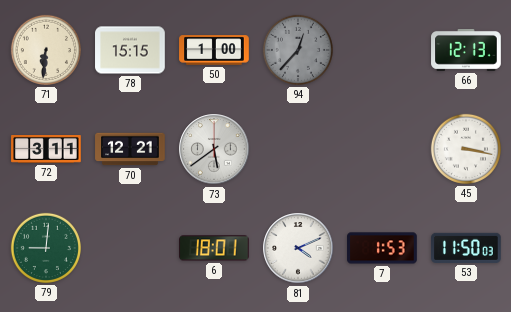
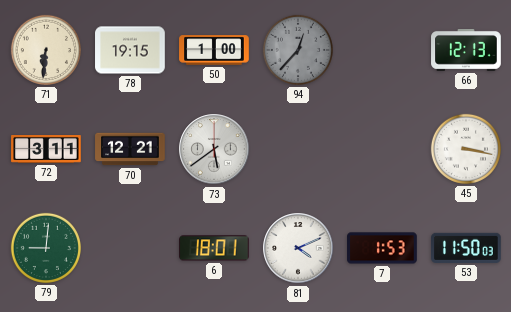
78: 15:15 -> 19:15 (130, 50)
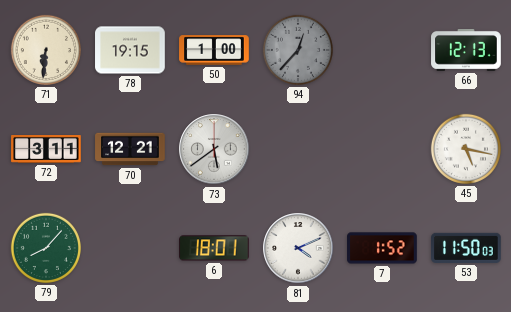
45: 3:17 -> 5:17 (466, 149)
79: 9:01 -> 8:07 (46, 248)
7: 1:53 -> 1:52 (382, 248)
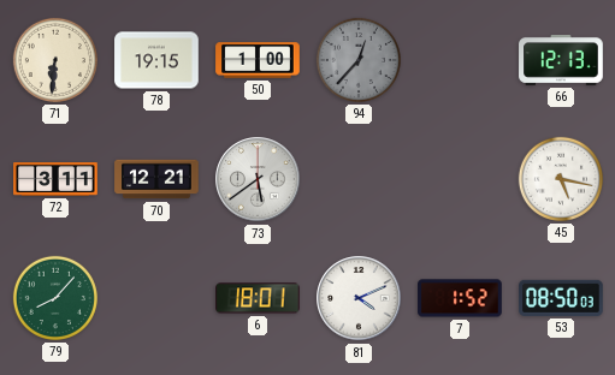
53: 11:50 -> 08:50 (561, 298)
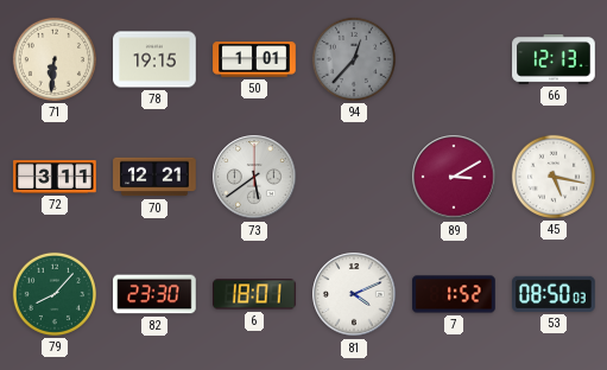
50: 1:00 -> 1:01 (254, 59)
89: none -> 3:10 (454, 177)
82: none -> 23:30 (154, 294)
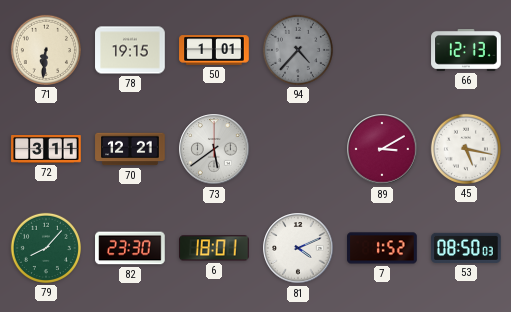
94: 12:37 -> 4:37 (298, 50)
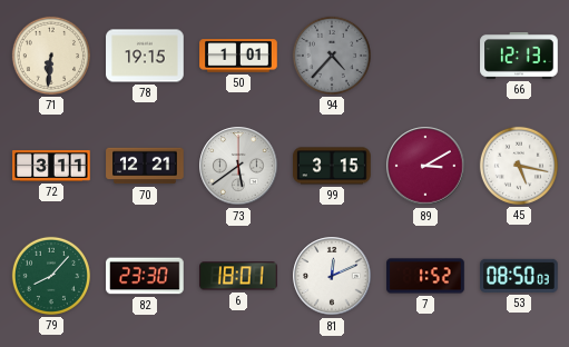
99: none -> 3:15 (332, 166)
81: 4:11 -> 12:11 (332, 276)
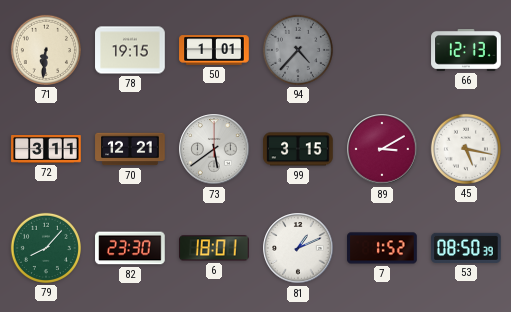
81: 12:11 -> 1:11 (298, 248)
53: 08:50:03 -> 08:50:39 (466, 248)
